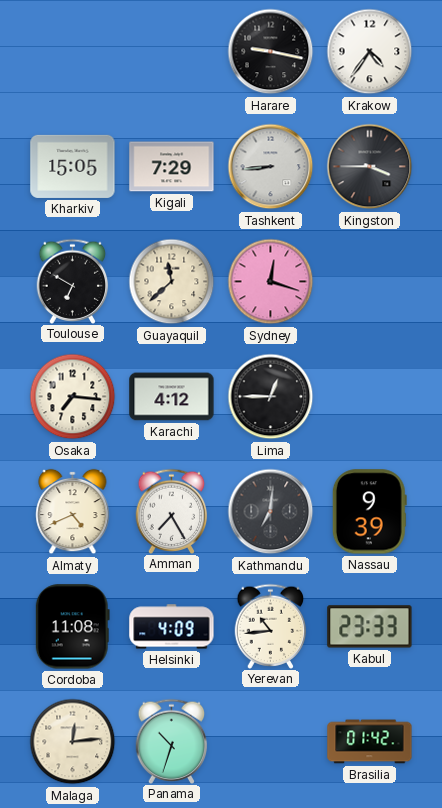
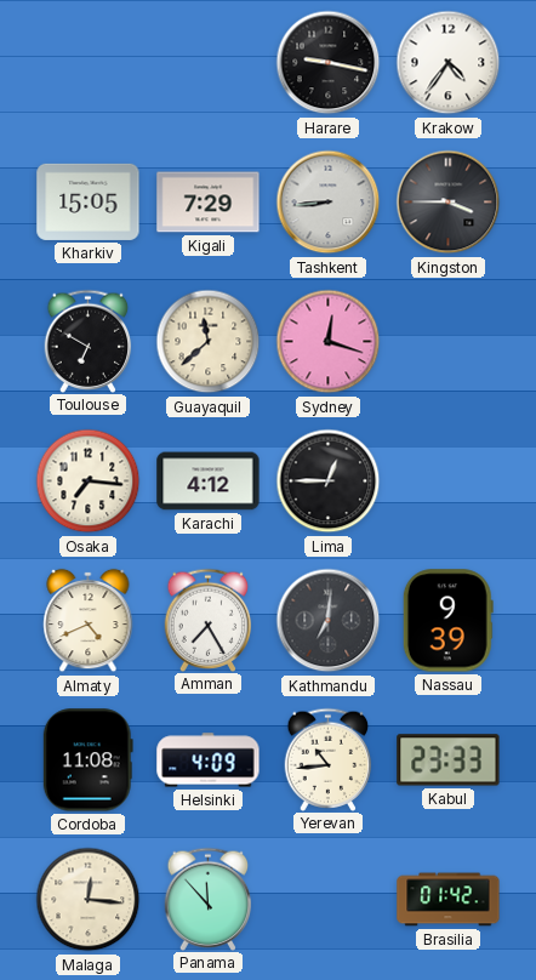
Malaga: 12:14 -> 12:16 (89, 900)
Panama: 10:33 -> 11:53 (209, 899)
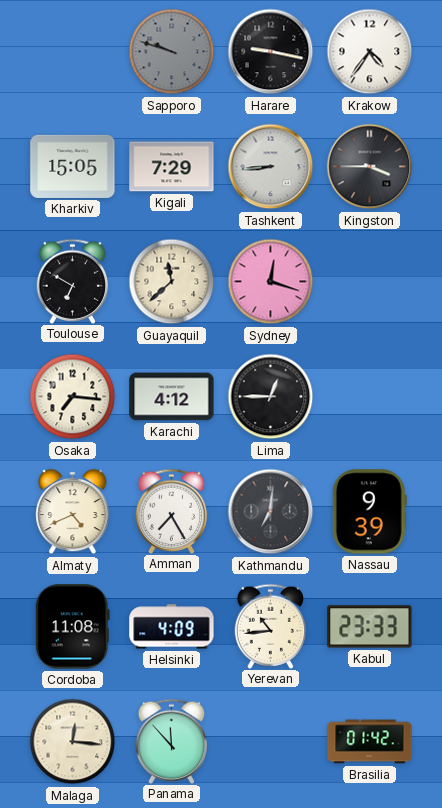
Sapporo: none -> 9:48 (172, 52)
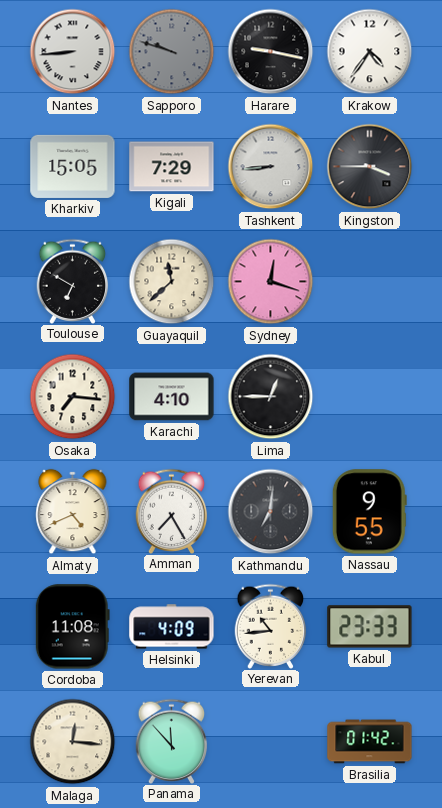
Nantes: none -> 8:44 (73, 52)
Karachi: 4:12 -> 4:10 (172, 397)
Nassau: 9:39 -> 9:55 (369, 512)
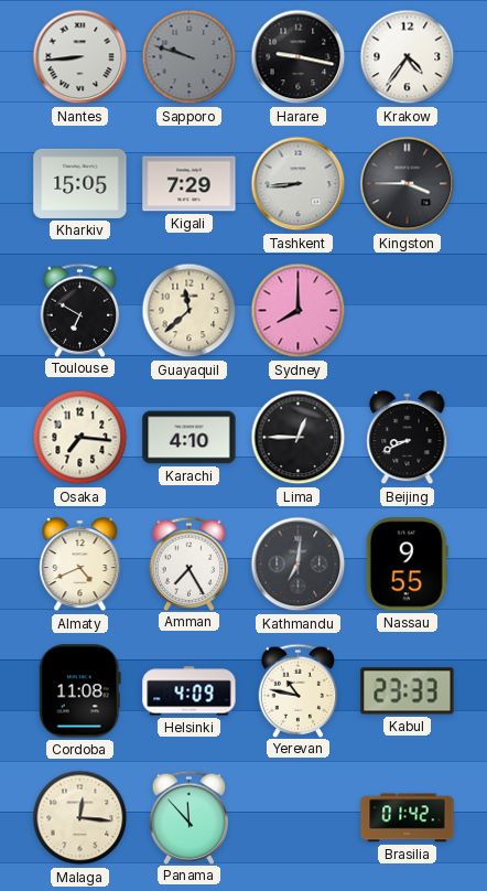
Sydney: 12:18 -> 8:00 (299, 311)
Beijing: none -> 8:41 (408, 438)
Yerevan: 10:44 -> 10:47 (299, 690)
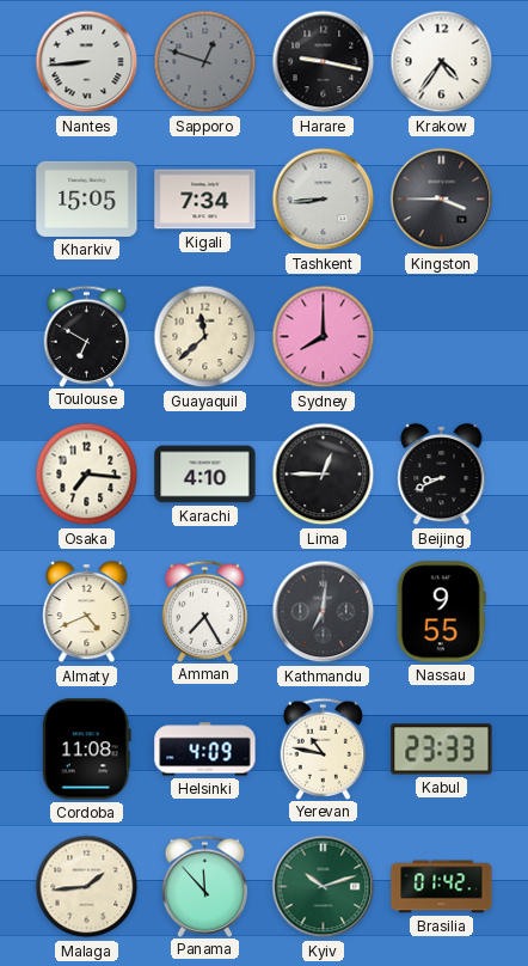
Sapporo: 9:48 -> 12:48 (205, 62)
Kigali: 7:29 -> 7:34 (205, 200)
Malaga: 12:16 -> 1:44 (87, 887)
Kyiv: none -> 10:12 (324, 887)
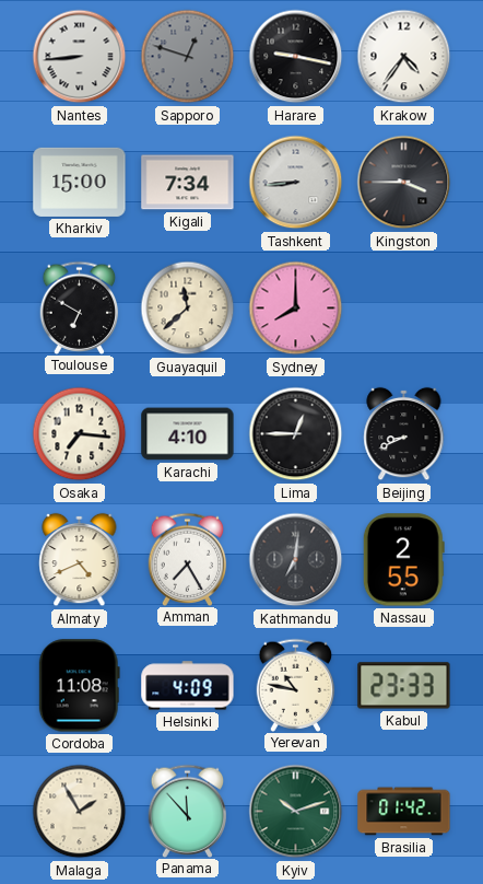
Kharkiv: 15:05 -> 15:00 (80, 182)
Nassau: 9:55 -> 2:55 (403, 560)
Malaga: 1:44 -> 1:55 (80, 812)
